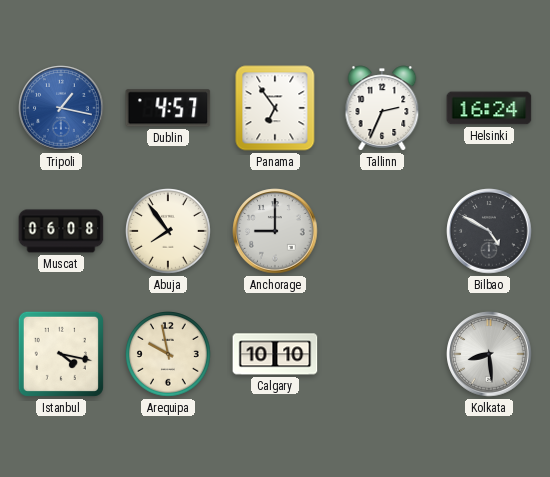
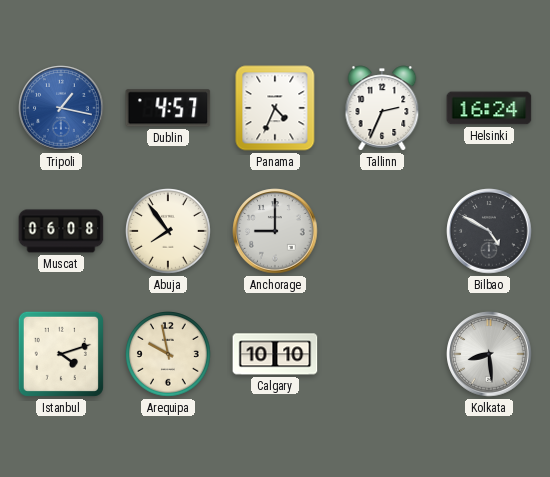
Panama: 6:54 -> 4:34 (275, 108)
Istanbul: 4:17 -> 4:12 (61, 354)
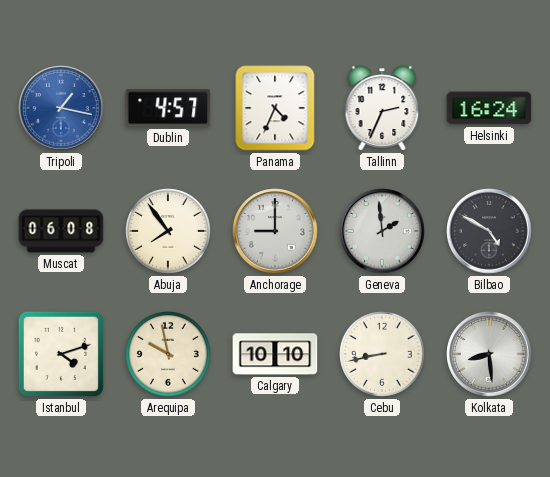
Geneva: none -> 1:59 (382, 231)
Cebu: none -> 8:43 (383, 355)
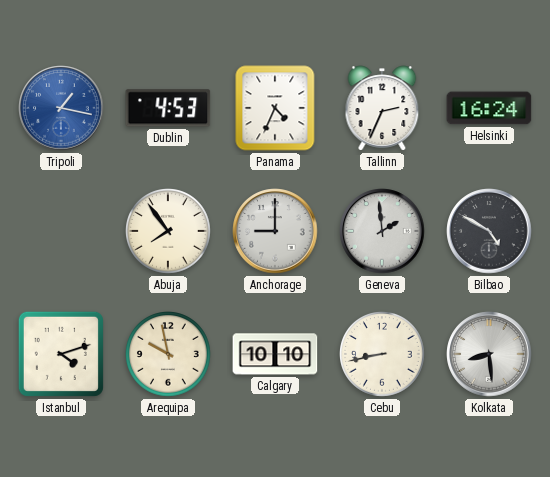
Dublin: 4:57 -> 4:53 (168, 108)
Muscat: 06:08 -> none (61, 231)
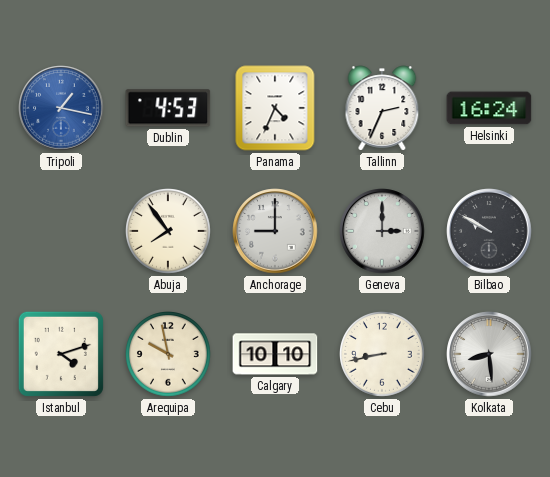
Geneva: 1:59 -> 3:00 (382, 231)
Bilbao: 4:50 -> 9:50 (489, 231)
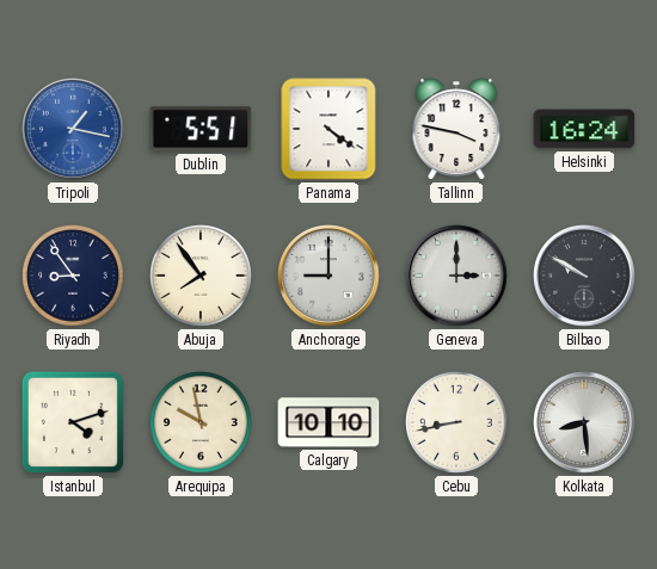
Dublin: 4:53 -> 5:51 (201, 129)
Panama: 4:34 -> 4:21 (328, 129)
Tallinn: 2:34 -> 3:47 (456, 129)
Riyadh: none -> 8:54 (74, 277)
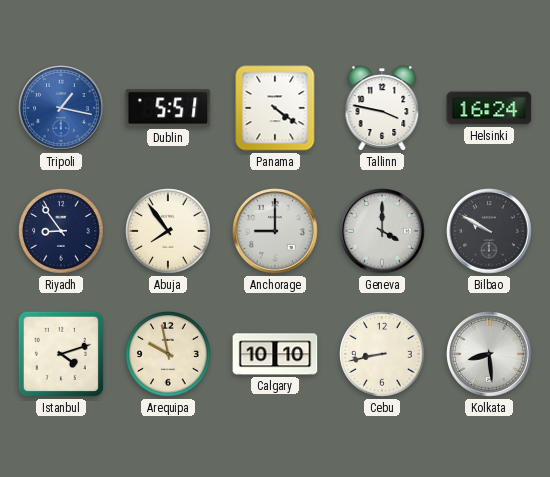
Geneva: 3:00 -> 4:00 (382, 231)
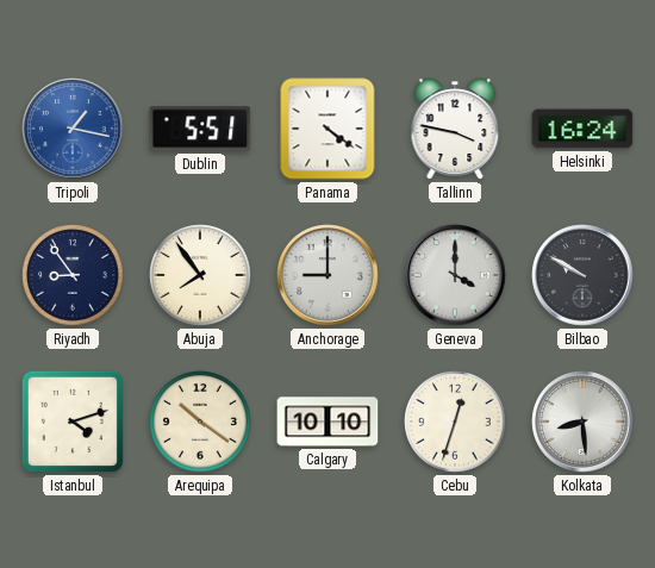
Arequipa: 9:58 -> 10:21 (201, 423)
Cebu: 8:43 -> 12:33 (456, 423)
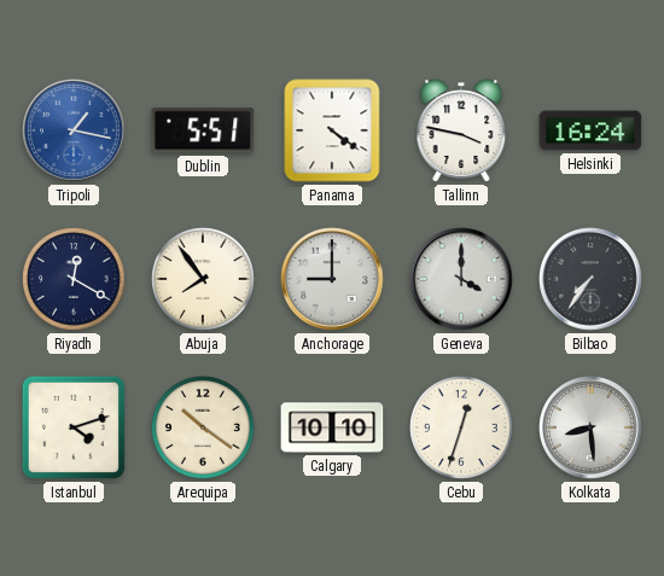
Riyadh: 8:54 -> 12:20 (75, 280)
Bilbao: 9:50 -> 7:36 (590, 279)
